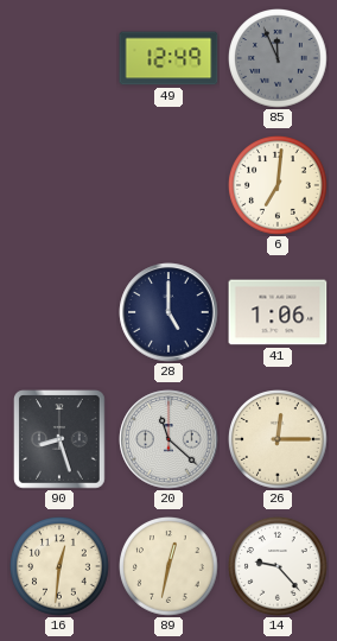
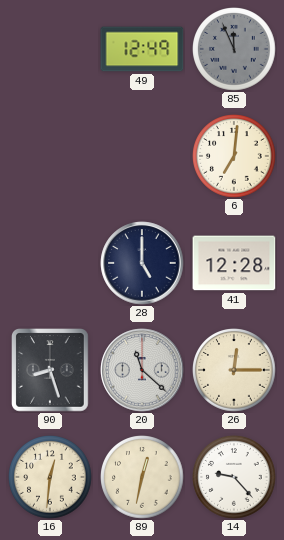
41: 1:06 -> 12:28 (234, 263)
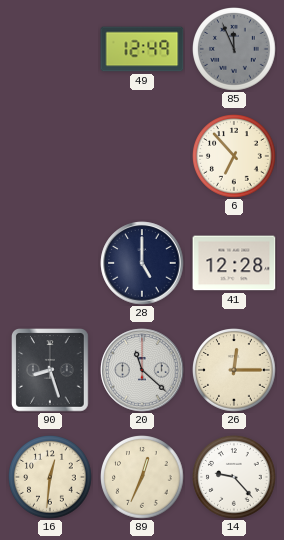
6: 7:01 -> 6:53 (234, 156)
89: 12:32 -> 12:34 (142, 477)
